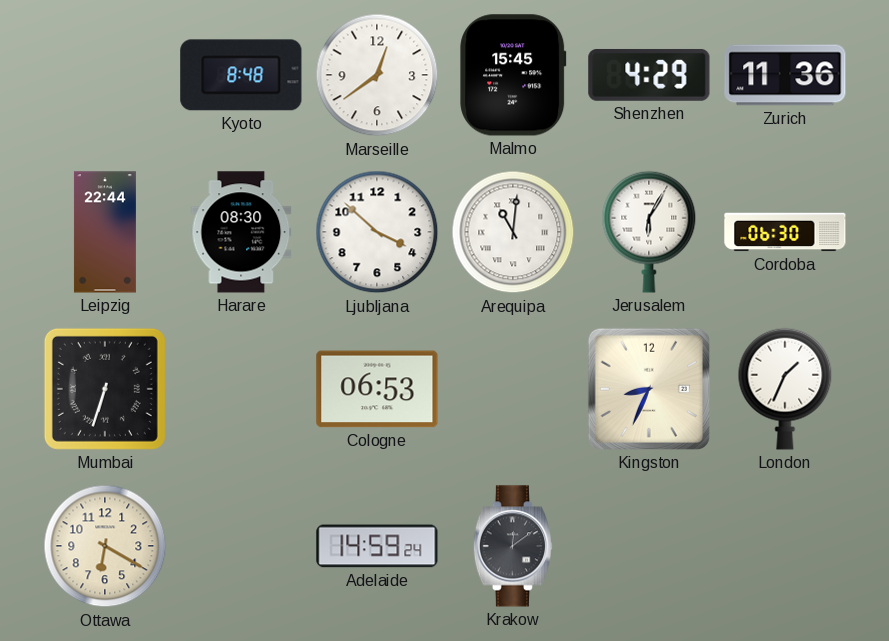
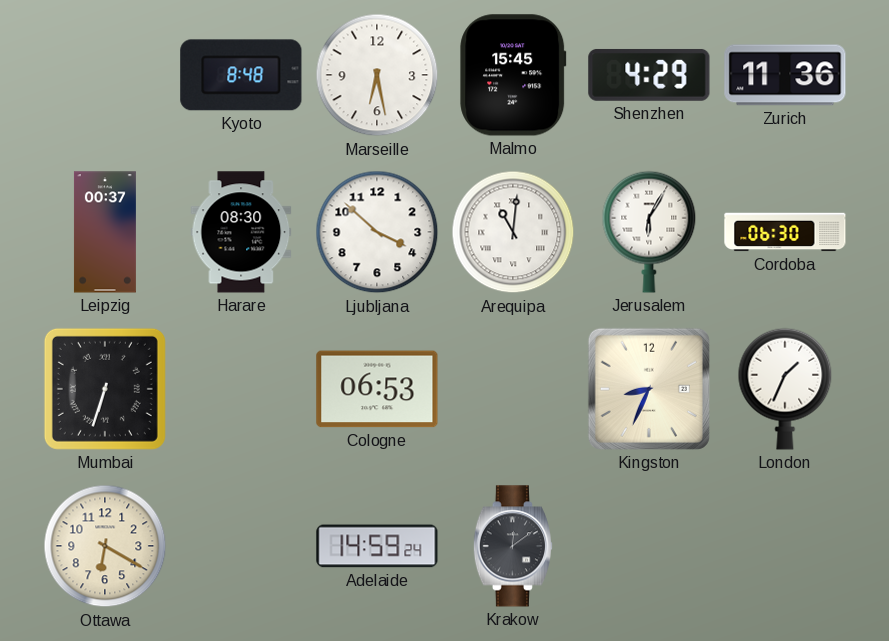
Marseille: 12:39 -> 6:28 (377, 75)
Leipzig: 22:44 -> 00:37 (105, 232)
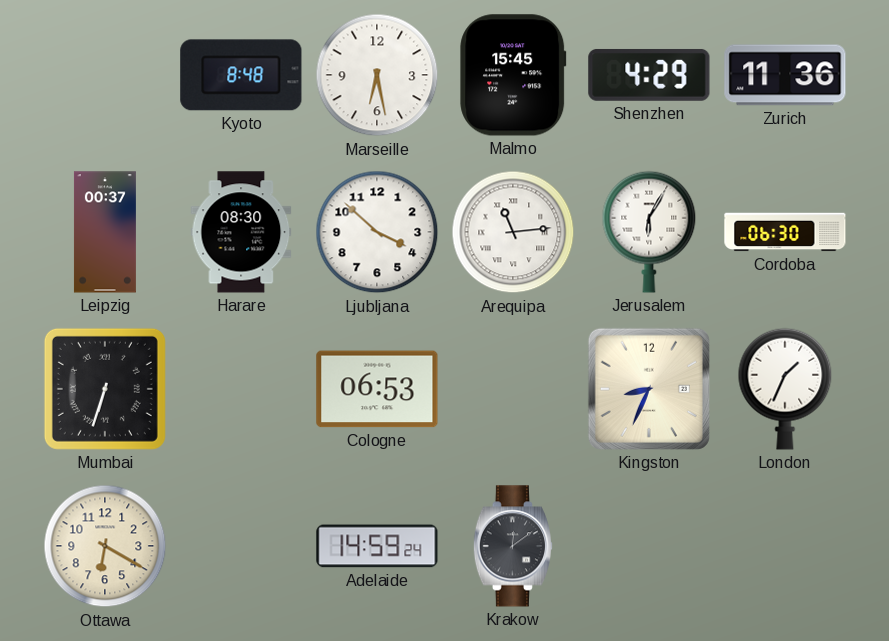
Arequipa: 11:01 -> 11:14 (513, 232)
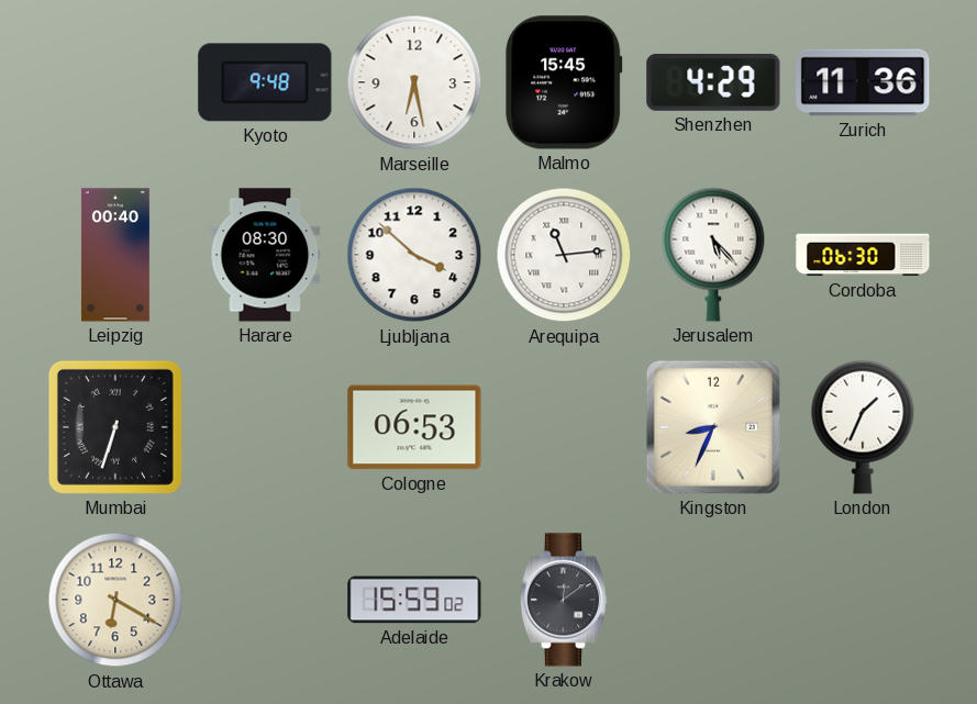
Kyoto: 8:48 -> 9:48 (265, 82)
Leipzig: 00:37 -> 00:40 (115, 255)
Jerusalem: 6:05 -> 5:23 (713, 255)
Adelaide: 14:59 -> 15:59 (414, 600)
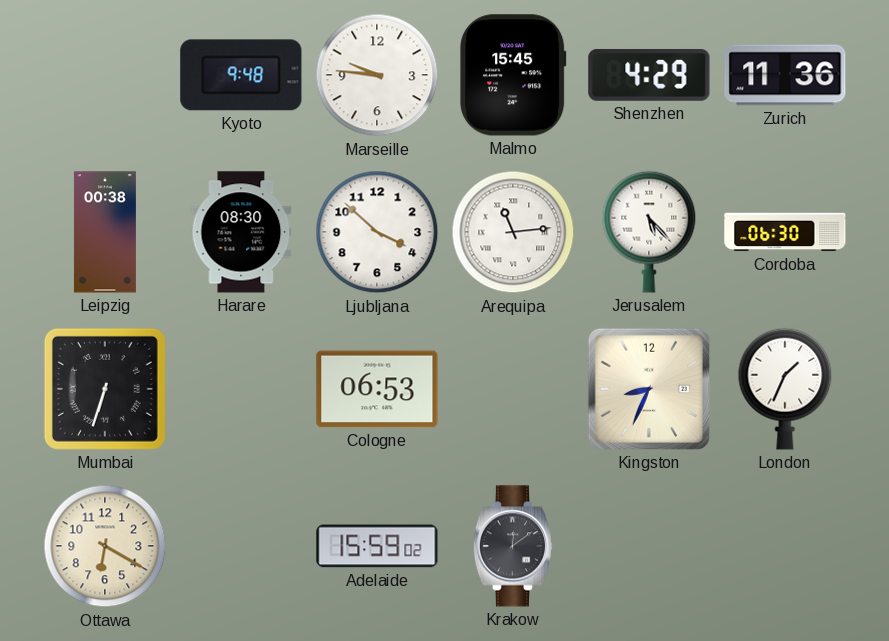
Marseille: 6:28 -> 9:46 (377, 75)
Leipzig: 00:40 -> 00:38 (105, 232)
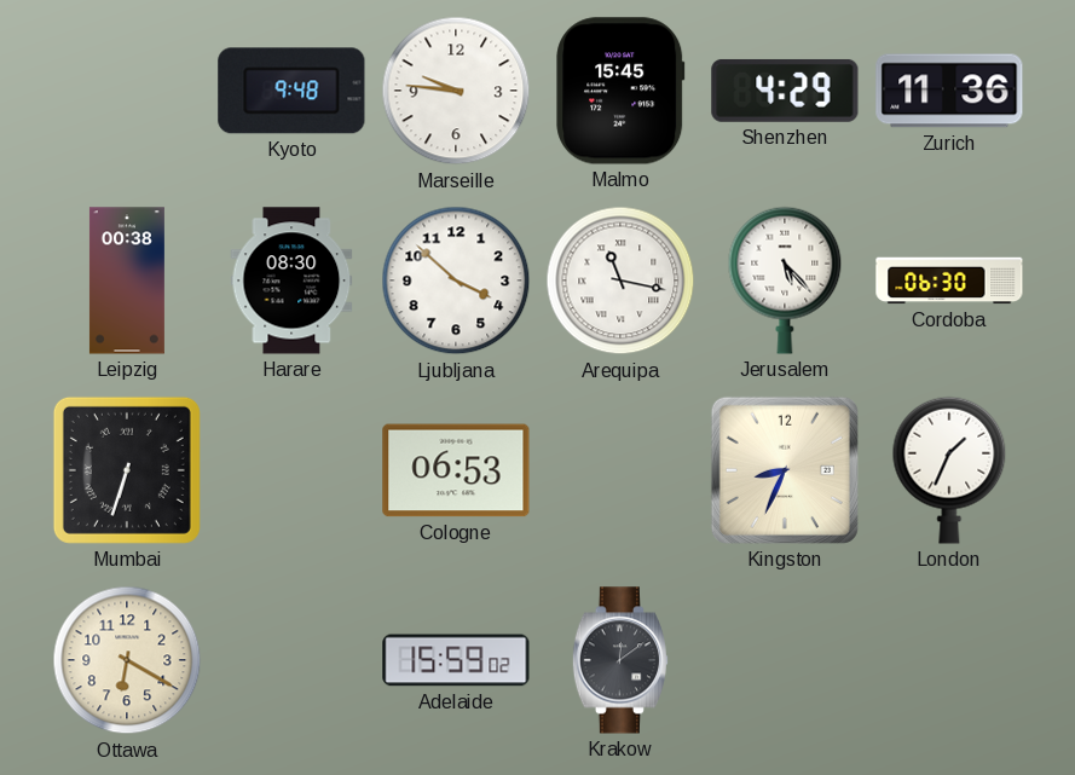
Arequipa: 11:14 -> 11:17 (620, 280)
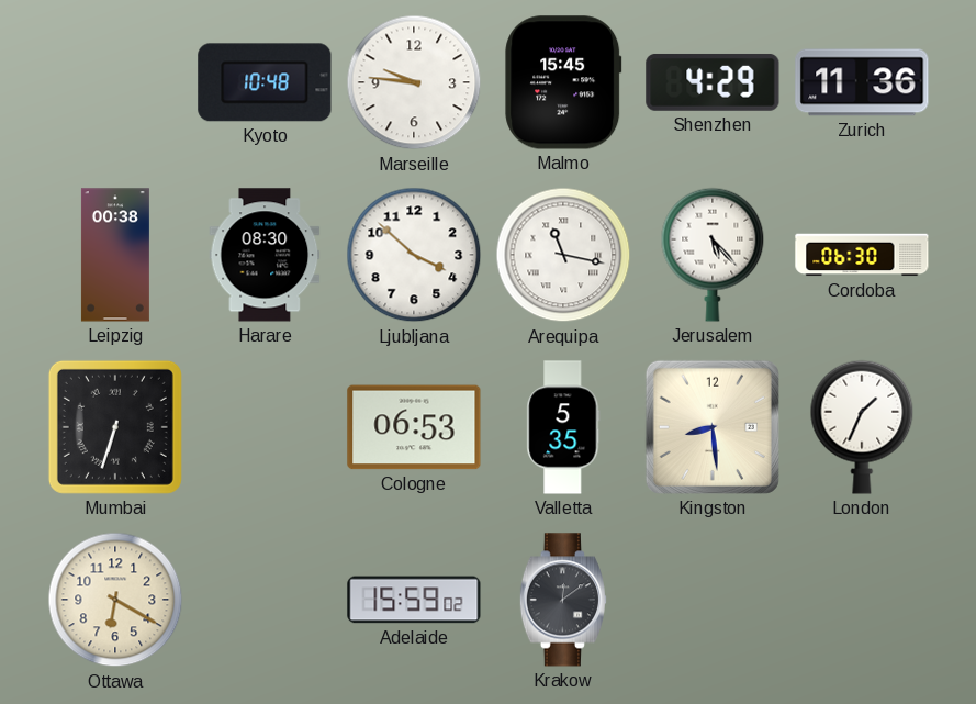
Kyoto: 9:48 -> 10:48 (265, 82)
Valletta: none -> 5:35 (563, 427)
Kingston: 8:34 -> 8:29 (713, 427)
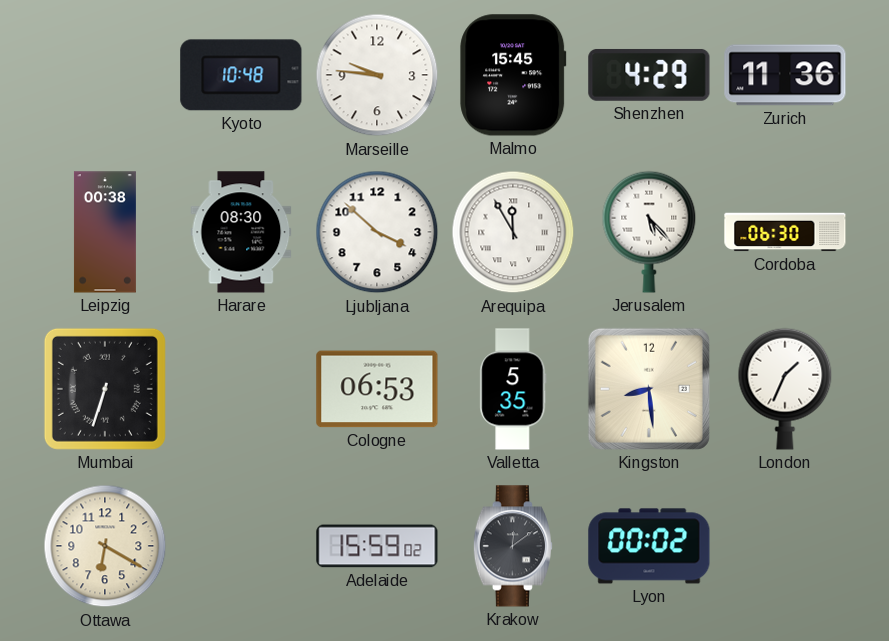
Arequipa: 11:17 -> 11:55 (513, 232)
Lyon: none -> 00:02 (649, 546)
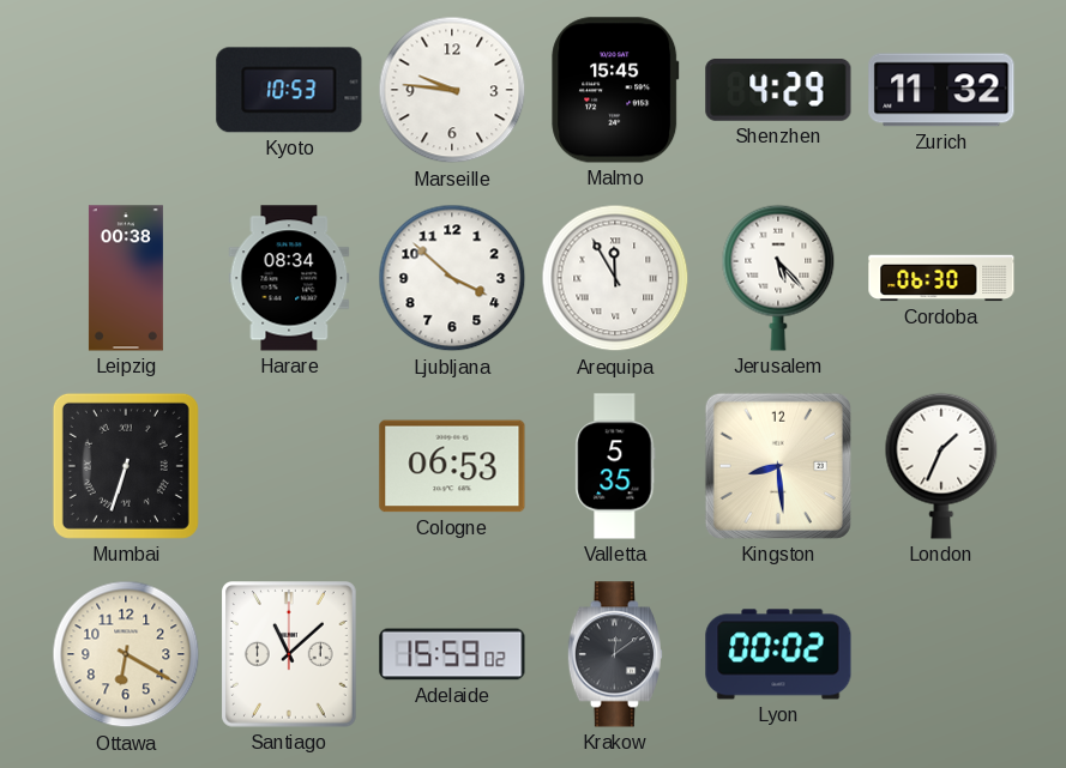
Kyoto: 10:48 -> 10:53 (289, 90)
Zurich: 11:36 -> 11:32 (941, 90)
Harare: 08:30 -> 08:34 (289, 278)
Santiago: none -> 11:08 (290, 655)
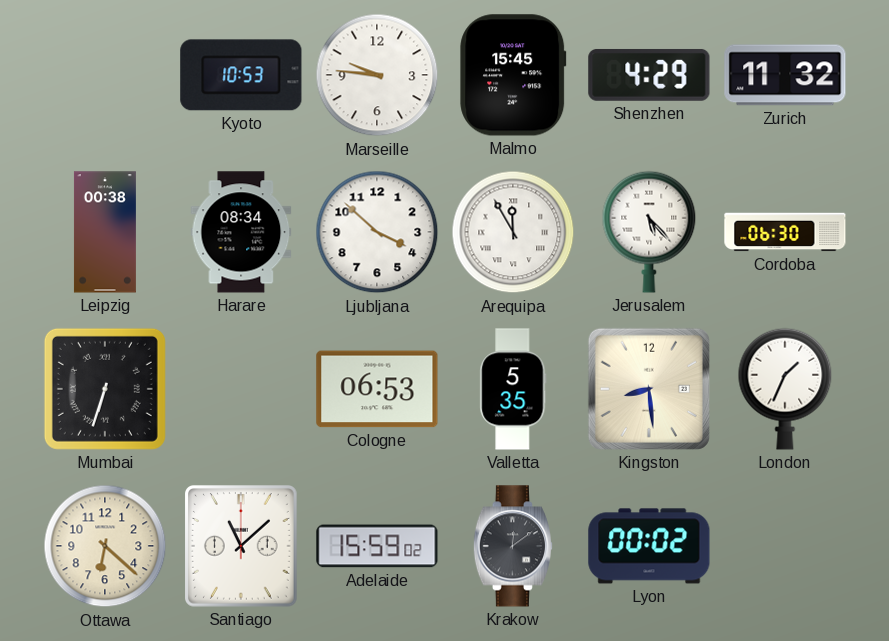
Ottawa: 6:20 -> 6:22 (105, 546)
